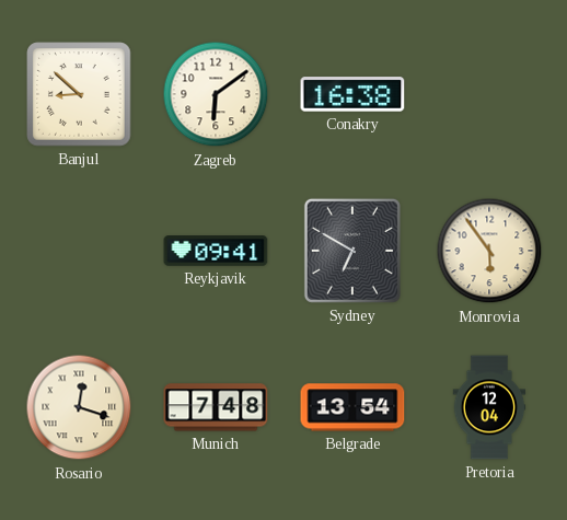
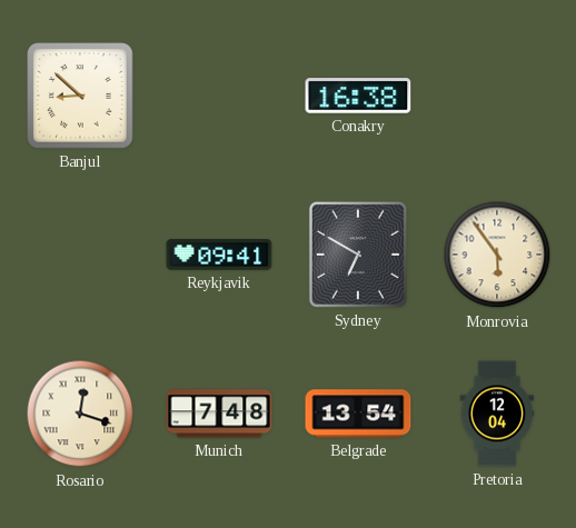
Zagreb: 6:09 -> none (216, 94)
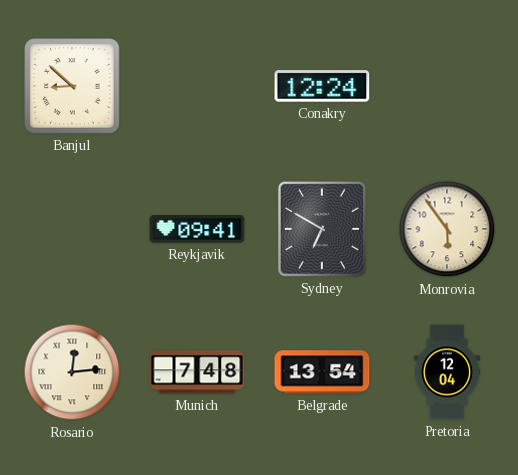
Conakry: 16:38 -> 12:24 (322, 86)
Rosario: 12:18 -> 12:14 (72, 372)
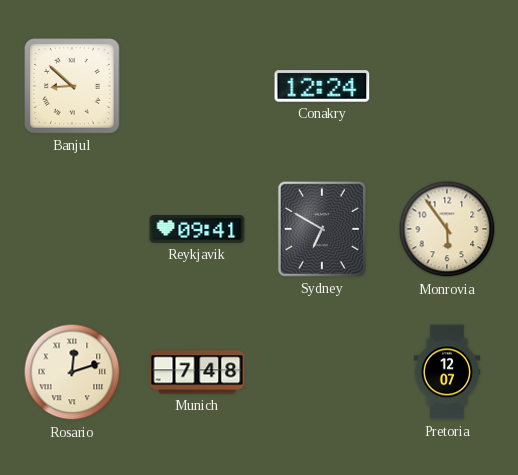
Rosario: 12:14 -> 12:12 (72, 372)
Belgrade: 13:54 -> none (322, 372)
Pretoria: 12:04 -> 12:07 (447, 372)
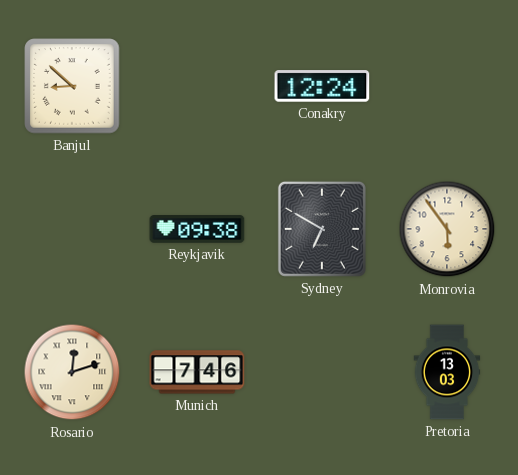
Reykjavik: 09:41 -> 09:38 (197, 229)
Munich: 7:48 -> 7:46 (197, 372)
Pretoria: 12:07 -> 13:03 (447, 372)
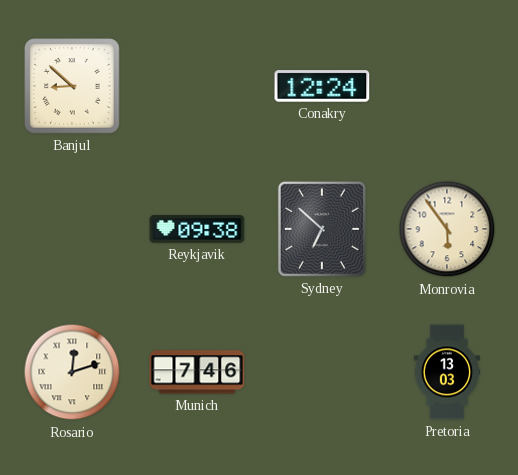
Sydney: 6:50 -> 6:52 (322, 229)
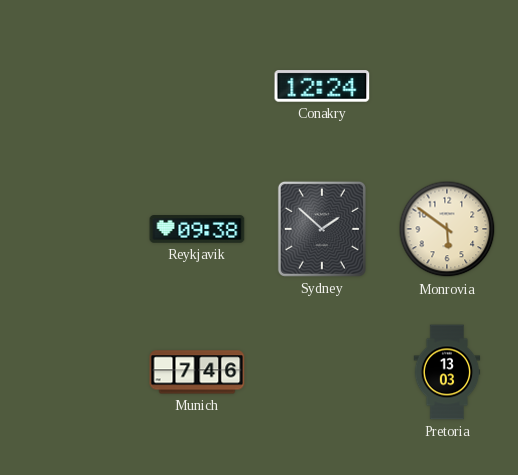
Banjul: 8:52 -> none (72, 86)
Sydney: 6:52 -> 1:52 (322, 229)
Monrovia: 5:54 -> 5:51 (447, 229)
Rosario: 12:12 -> none (72, 372)
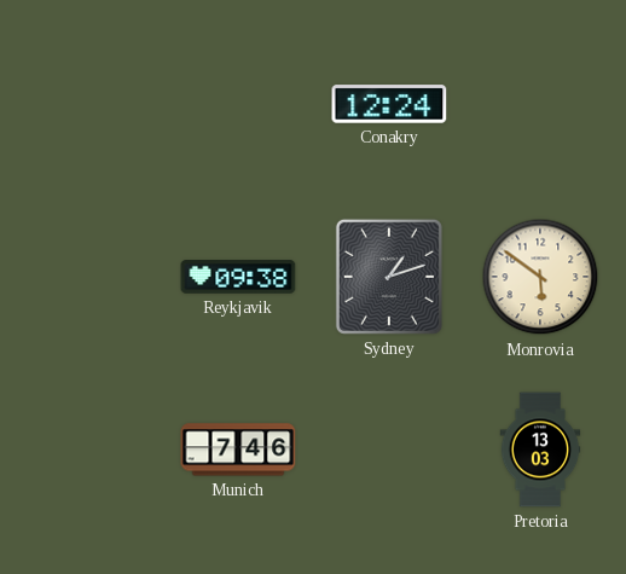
Sydney: 1:52 -> 1:12 (389, 277)
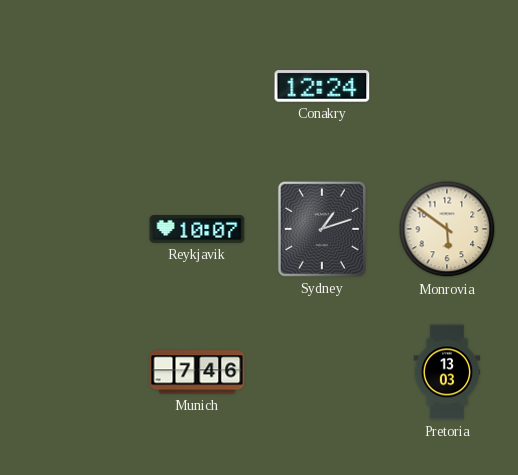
Reykjavik: 09:38 -> 10:07 (197, 229)
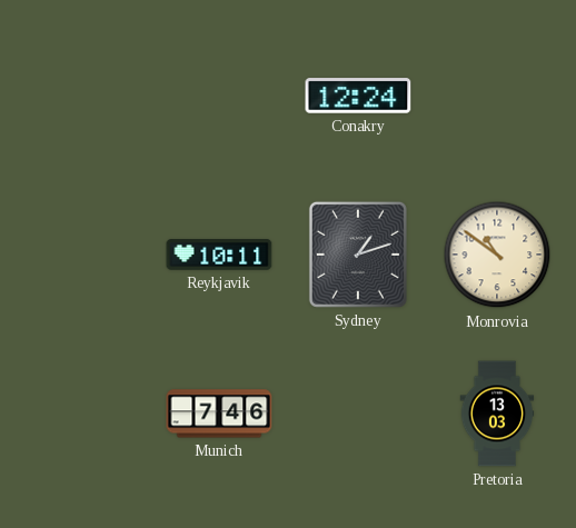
Reykjavik: 10:07 -> 10:11 (219, 255)
Monrovia: 5:51 -> 10:51 (497, 255)
